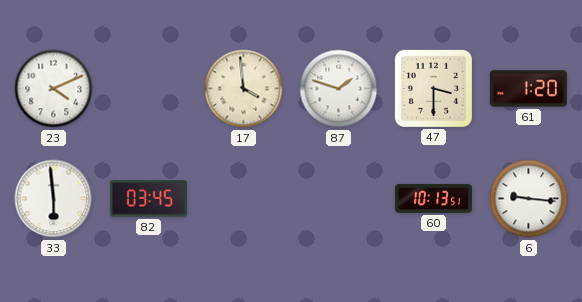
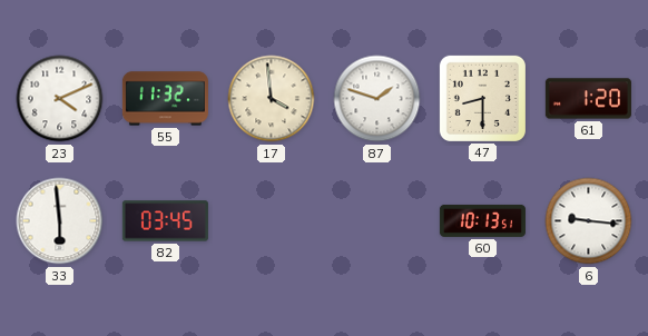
55: none -> 11:32 (165, 99)
47: 3:30 -> 8:30 (482, 98)
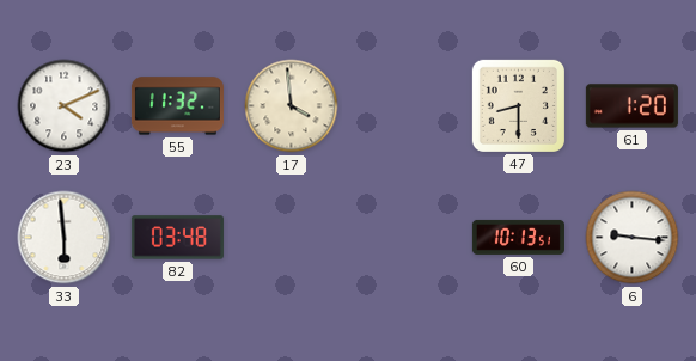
87: 1:48 -> none (377, 99)
82: 03:45 -> 03:48 (177, 238)
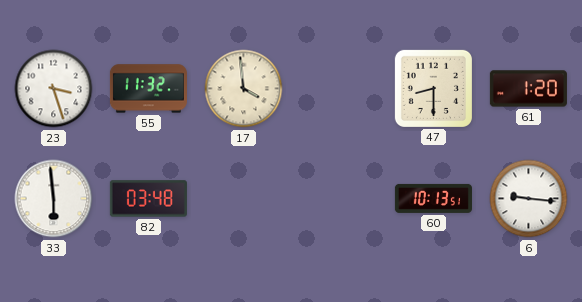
23: 4:11 -> 3:27 (54, 89)
